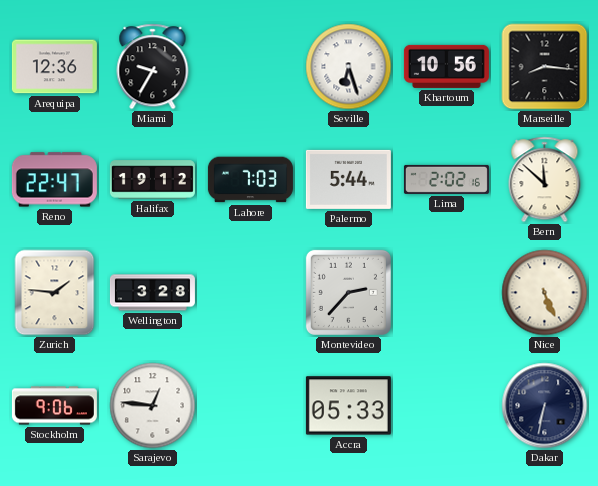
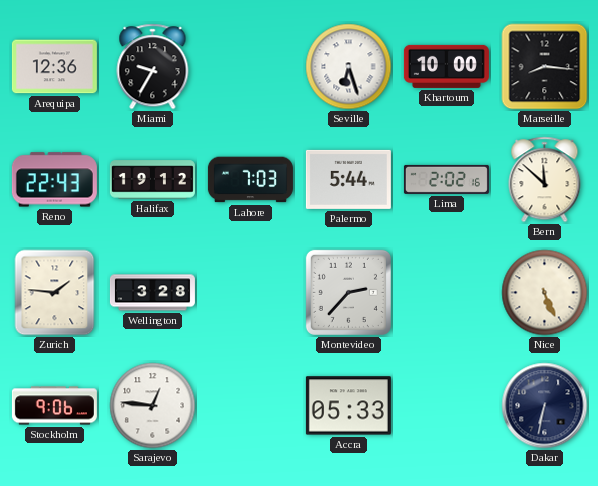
Khartoum: 10:56 -> 10:00 (446, 66)
Reno: 22:47 -> 22:43 (54, 180)
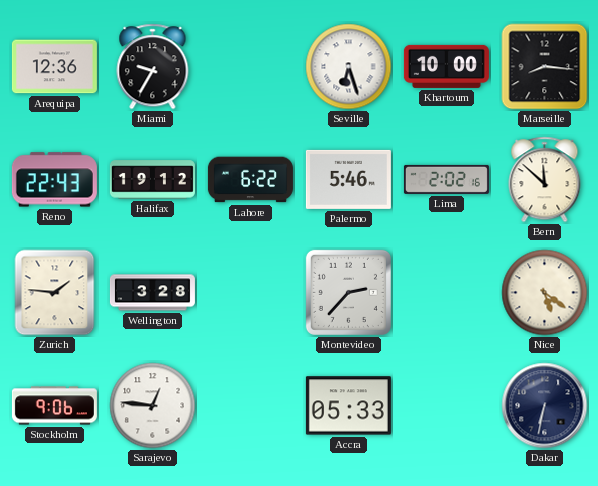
Lahore: 7:03 -> 6:22 (250, 180)
Palermo: 5:44 -> 5:46 (348, 179)
Nice: 5:26 -> 5:21 (545, 293)
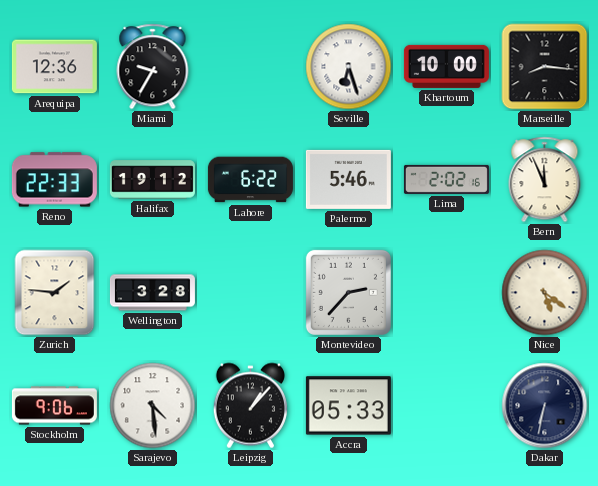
Reno: 22:43 -> 22:33 (54, 180)
Bern: 11:52 -> 11:56 (545, 180)
Sarajevo: 12:46 -> 4:29 (153, 406)
Leipzig: none -> 1:07 (250, 406)
